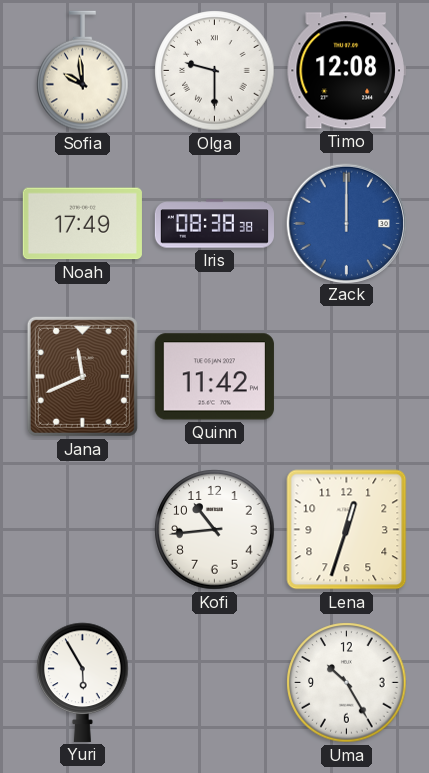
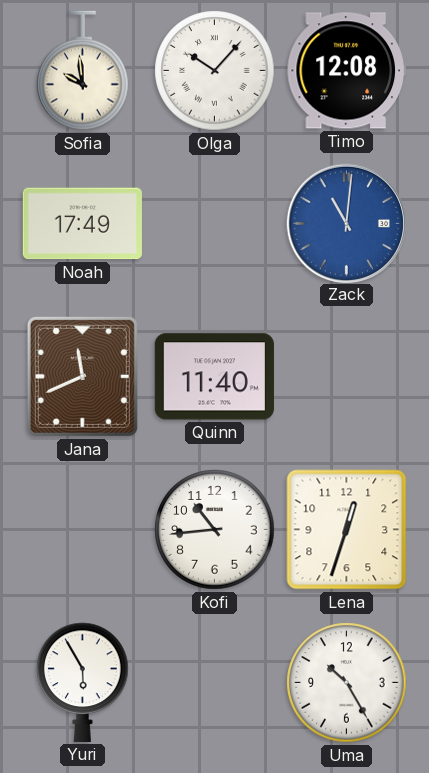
Olga: 9:30 -> 10:07 (215, 71)
Iris: 08:38 -> none (214, 224)
Zack: 12:00 -> 11:01 (346, 223)
Quinn: 11:42 -> 11:40 (214, 377)
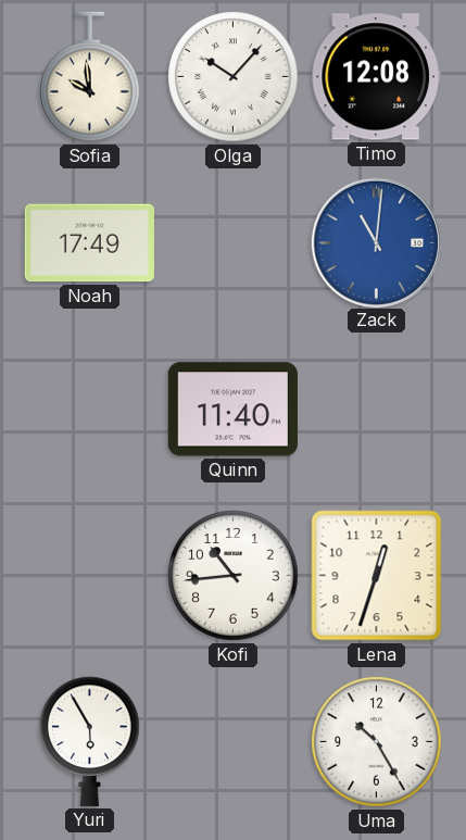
Jana: 11:41 -> none (82, 376)
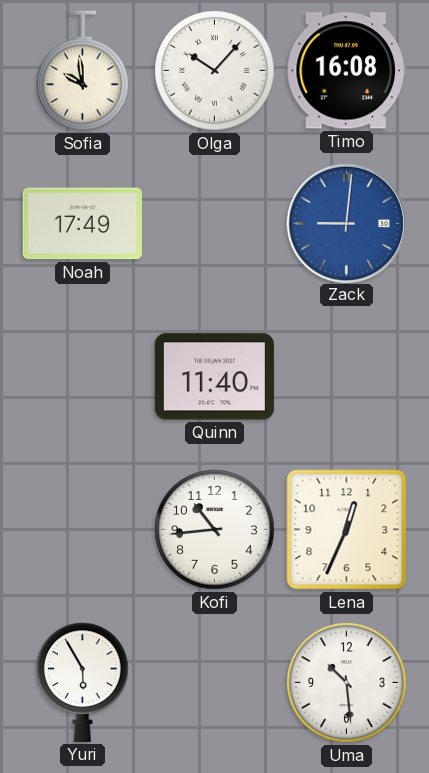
Timo: 12:08 -> 16:08 (346, 71)
Zack: 11:01 -> 9:01 (346, 223)
Lena: 12:33 -> 12:34 (347, 530)
Uma: 10:25 -> 10:29 (347, 683)
